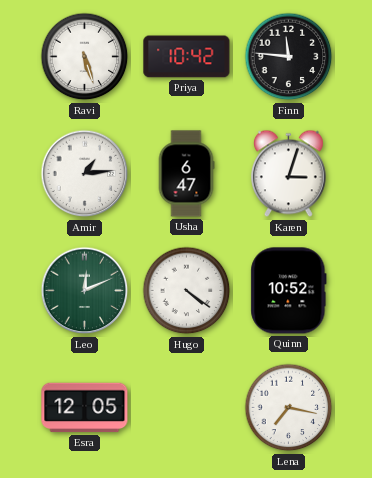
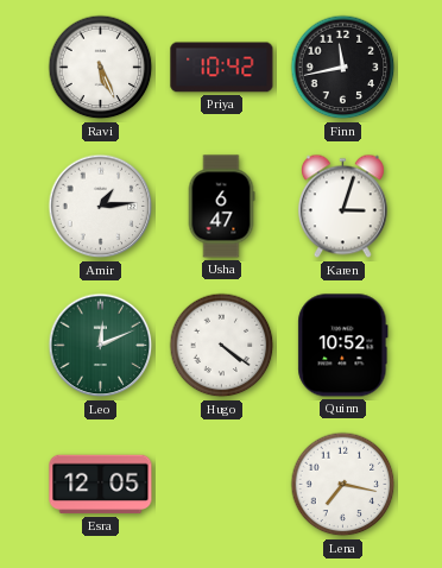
Ravi: 5:27 -> 5:26 (101, 68)
Finn: 11:46 -> 11:43 (343, 68)
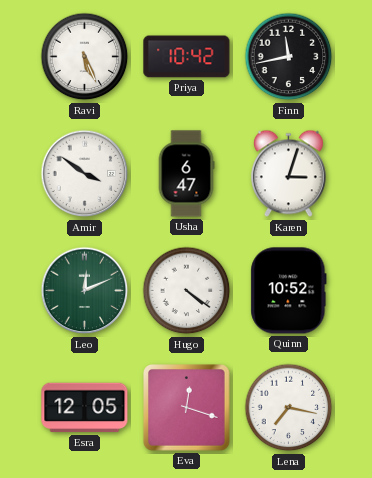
Amir: 1:14 -> 3:51 (85, 174)
Eva: none -> 12:18 (187, 408)
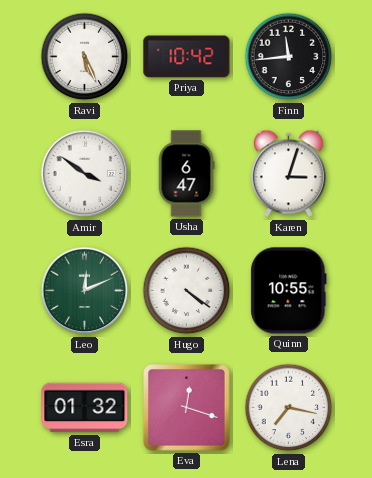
Finn: 11:43 -> 11:44 (289, 57)
Quinn: 10:52 -> 10:55 (289, 291)
Esra: 12:05 -> 01:32 (85, 408)
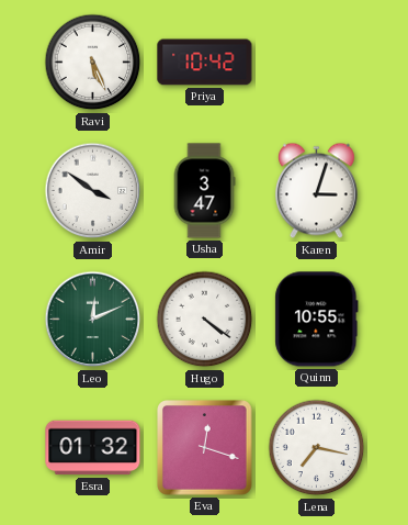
Finn: 11:44 -> none (289, 57)
Usha: 6:47 -> 3:47 (204, 191)
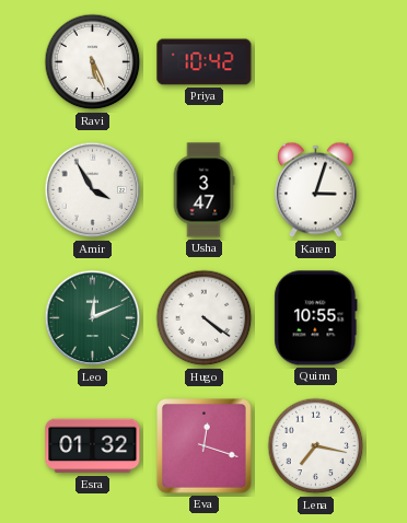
Amir: 3:51 -> 3:55 (93, 190)
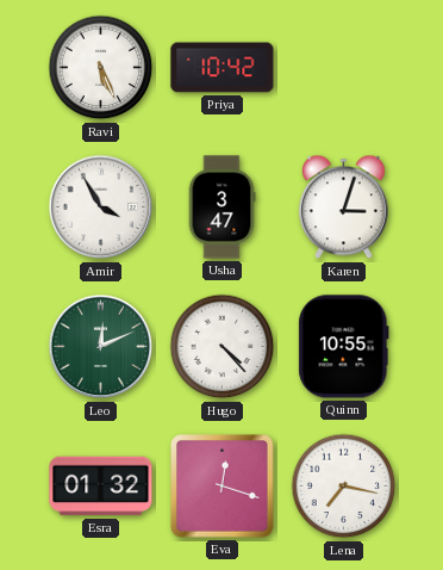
Hugo: 4:21 -> 4:23 (223, 347)
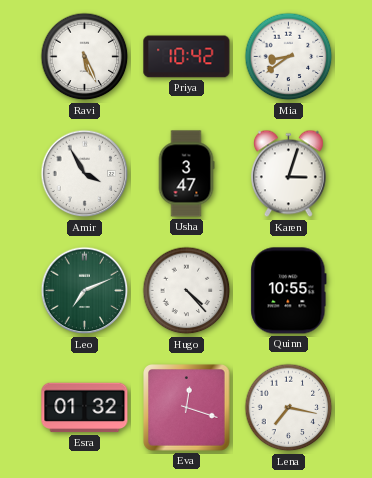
Mia: none -> 8:39 (289, 57)
Leo: 12:11 -> 7:11 (85, 291)
